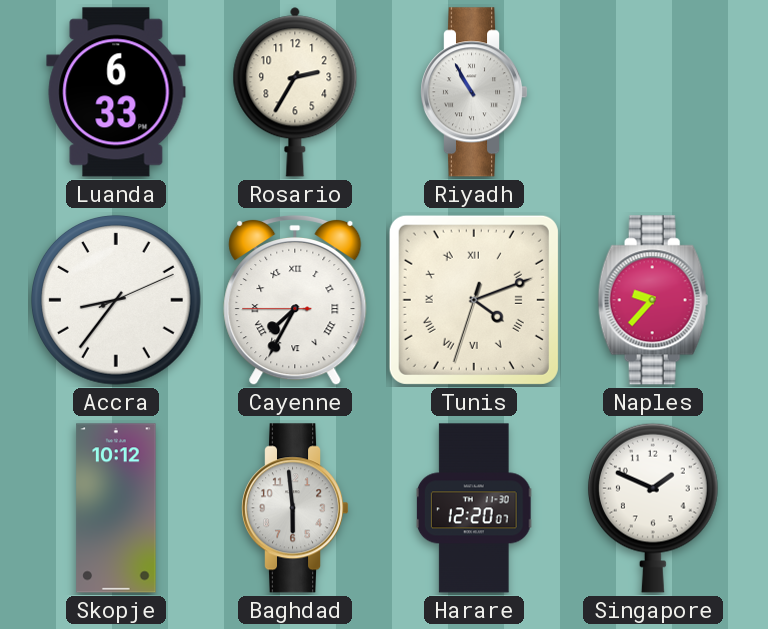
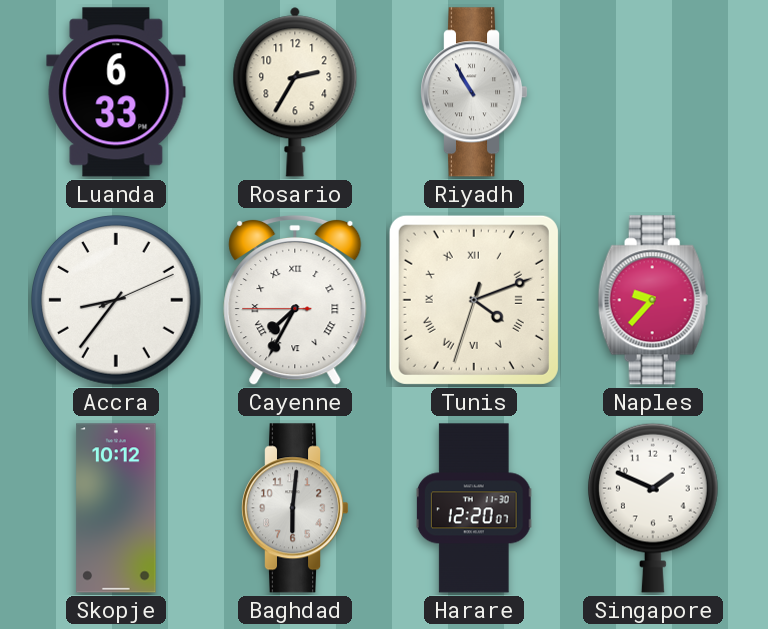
Baghdad: 5:59 -> 6:01 (296, 508)
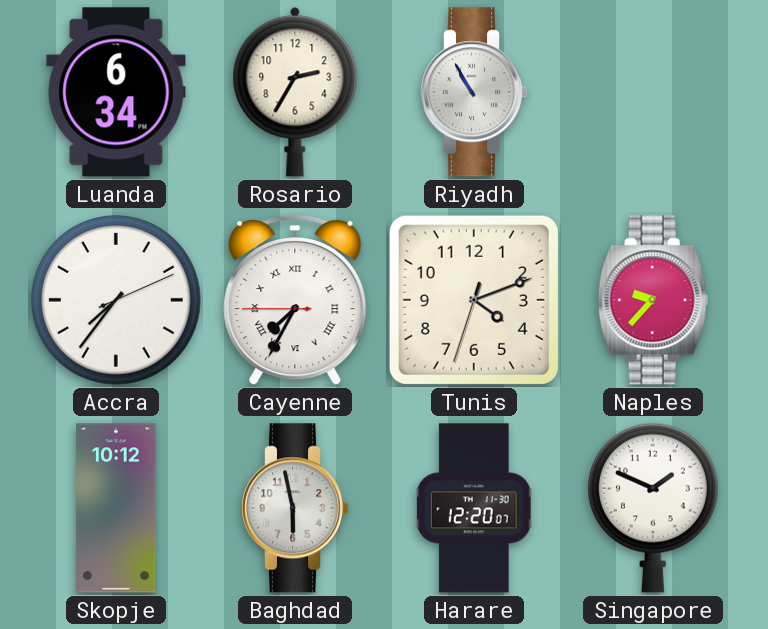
Luanda: 6:33 -> 6:34 (116, 92)
Accra: 8:36 -> 7:36 (117, 301)
Tunis numerals: Roman -> Arabic (474, 300)
Baghdad: 6:01 -> 5:58 (296, 508)
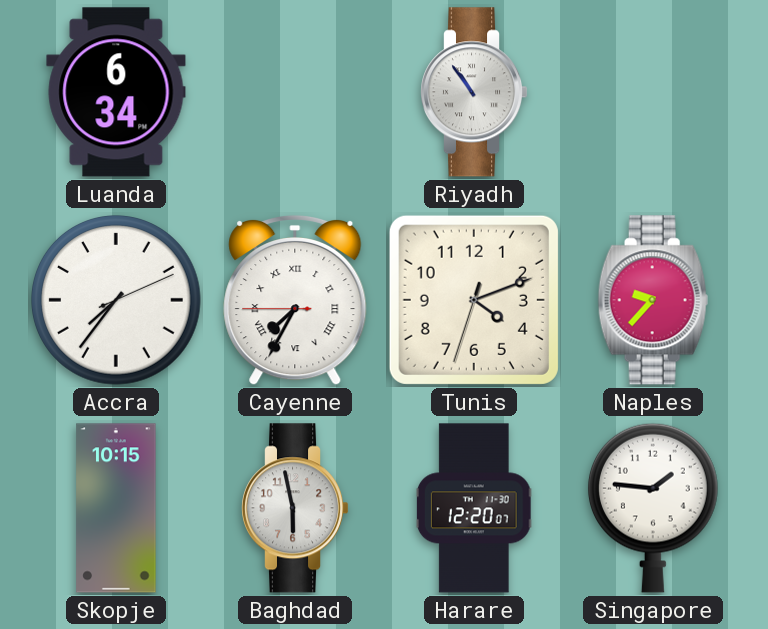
Rosario: 2:35 -> none (295, 92)
Riyadh: 10:55 -> 10:54 (475, 92)
Skopje: 10:12 -> 10:15 (116, 508)
Singapore: 1:49 -> 1:46 (653, 508)
